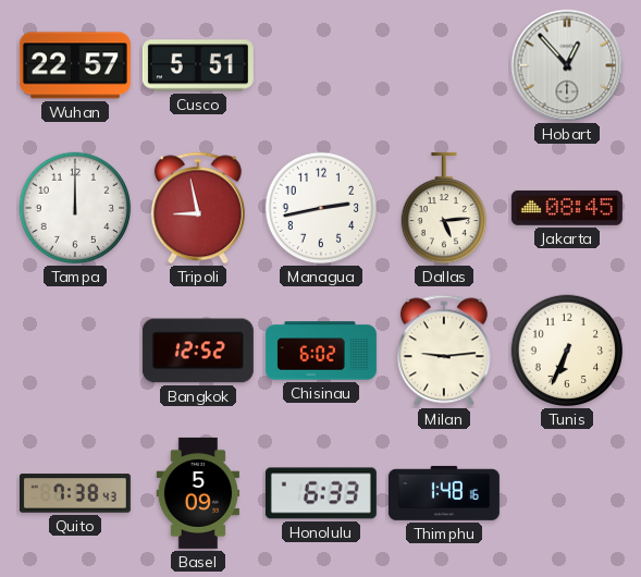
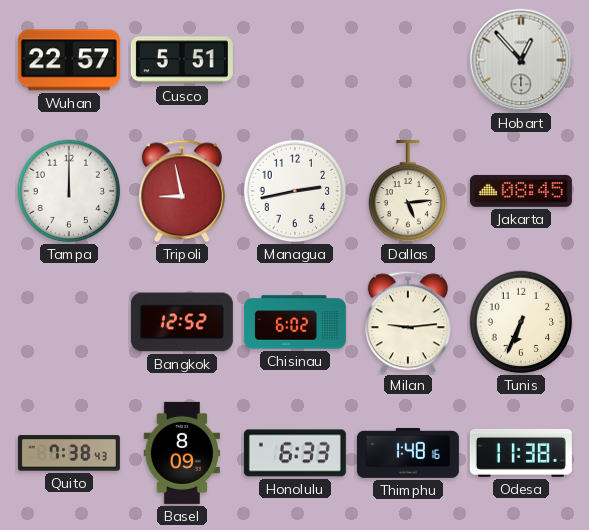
Basel: 5:09 -> 8:09 (181, 453)
Odesa: none -> 11:38 (521, 453)
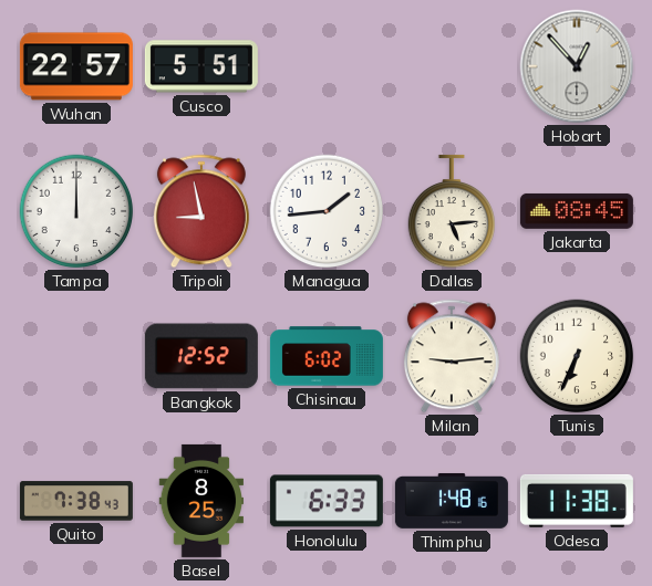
Managua: 2:43 -> 1:44 (327, 211)
Basel: 8:09 -> 8:25 (200, 501)
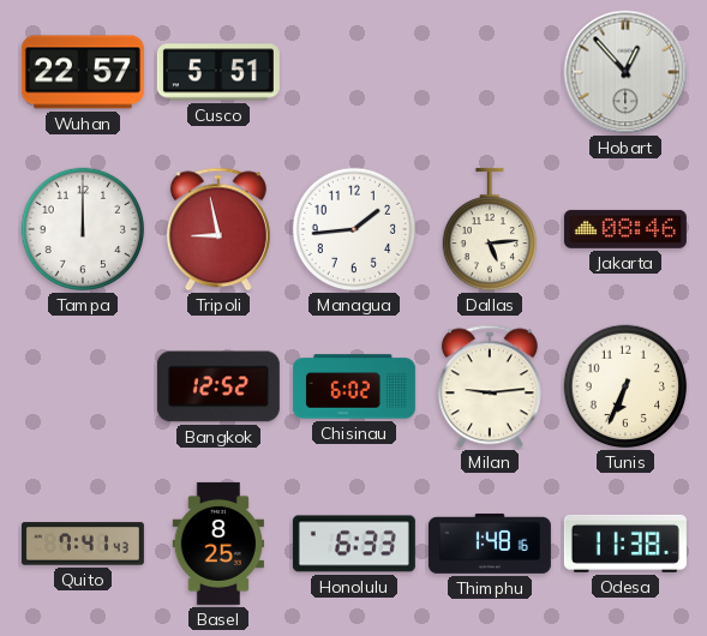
Jakarta: 08:45 -> 08:46 (625, 229)
Quito: 7:38 -> 7:41 (83, 544)
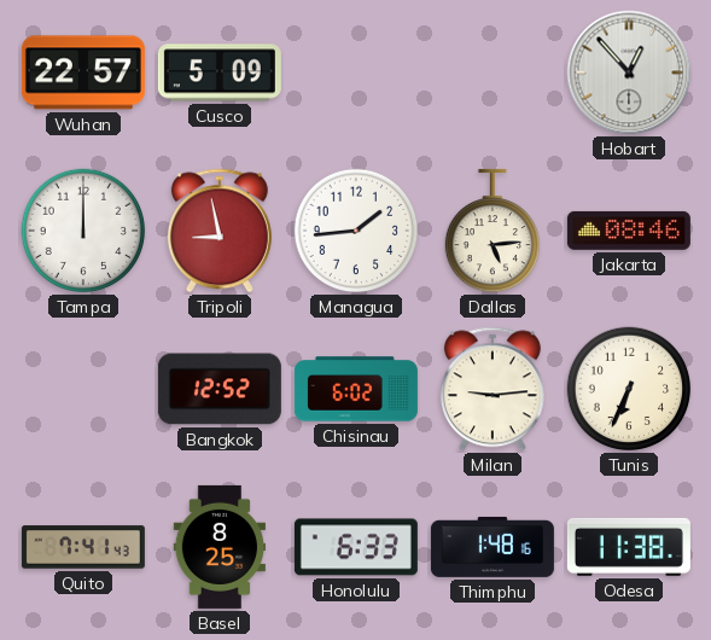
Cusco: 5:51 -> 5:09 (220, 72)
